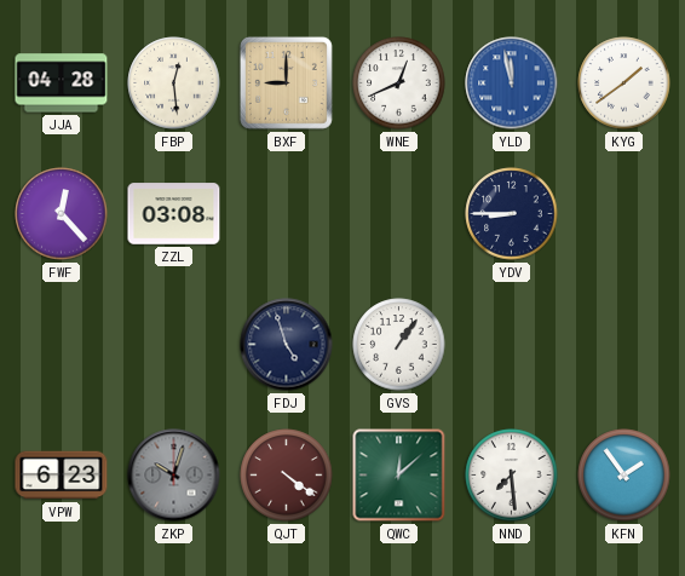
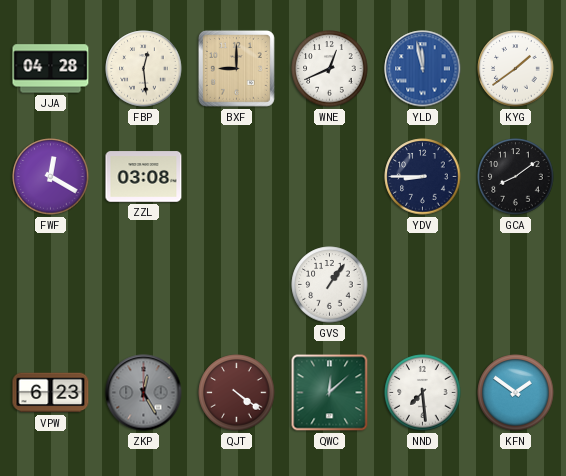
FWF: 12:23 -> 12:20 (51, 177)
GCA: none -> 8:09 (516, 177)
FDJ: 4:57 -> none (287, 345)
ZKP: 10:03 -> 12:25 (144, 393)
KFN: 1:54 -> 1:51 (516, 393)
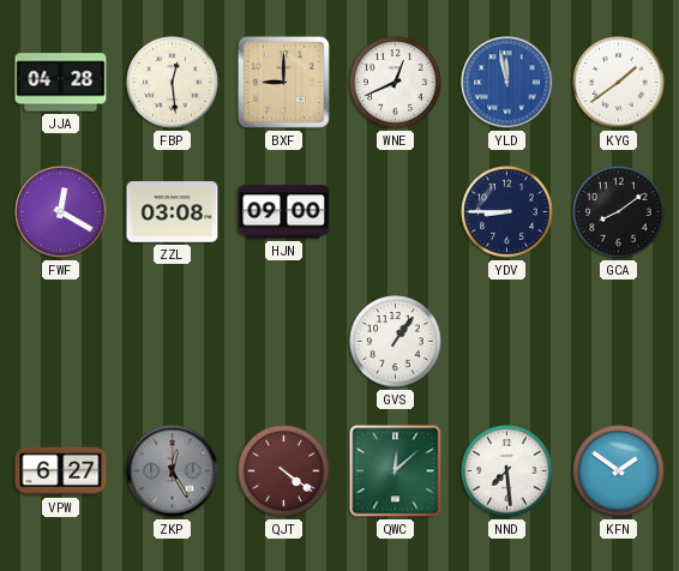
HJN: none -> 09:00 (284, 212)
VPW: 6:23 -> 6:27 (61, 471)
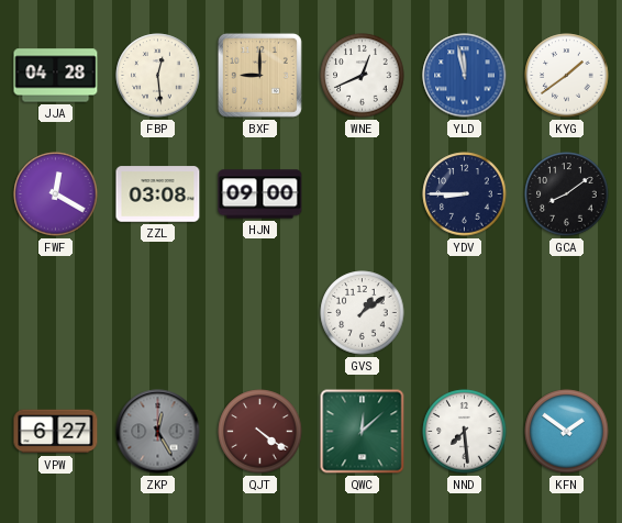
GVS: 1:06 -> 1:09 (363, 313)
